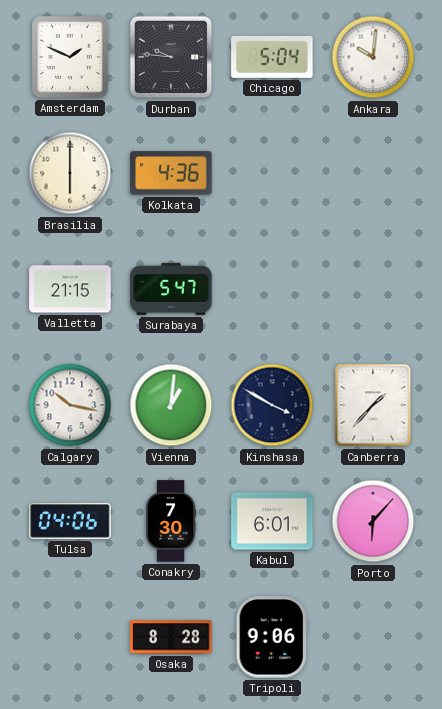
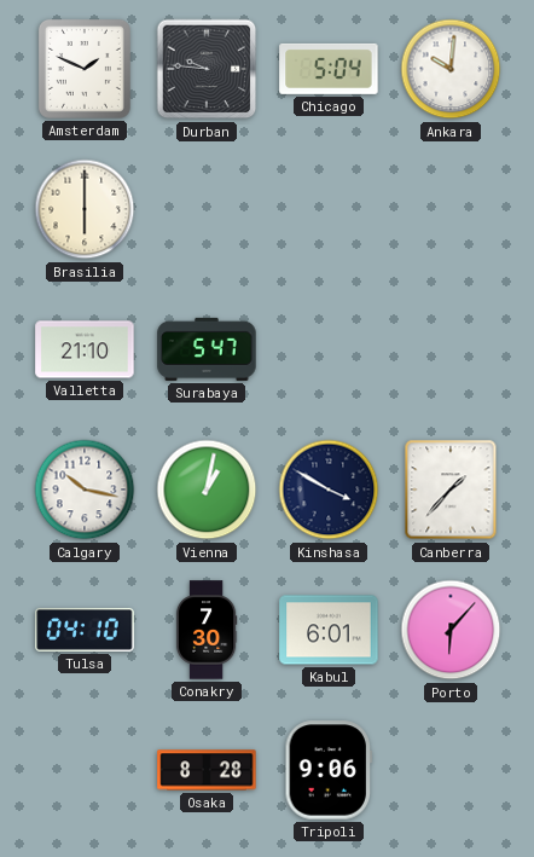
Kolkata: 4:36 -> none (171, 173)
Valletta: 21:15 -> 21:10 (85, 349)
Vienna: 1:01 -> 1:02 (207, 490)
Tulsa: 04:06 -> 04:10 (85, 630)
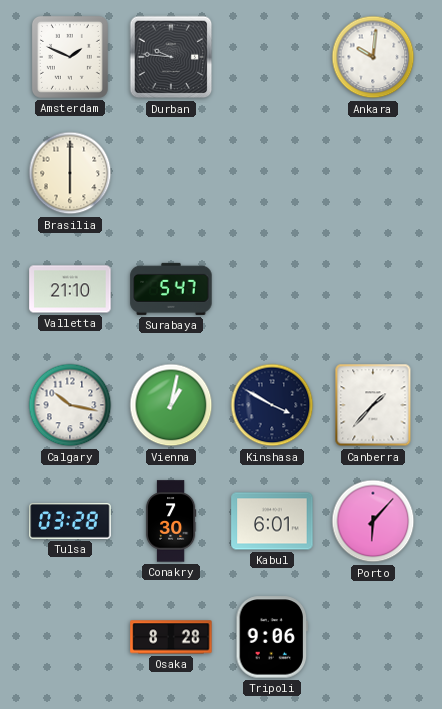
Chicago: 5:04 -> none (329, 69)
Tulsa: 04:10 -> 03:28 (70, 521)
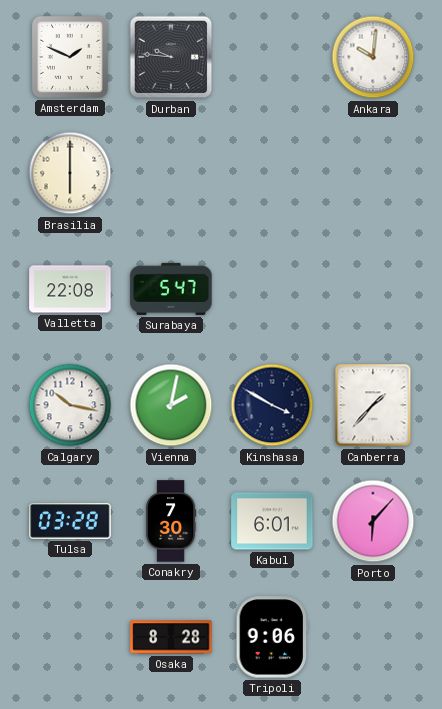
Valletta: 21:10 -> 22:08 (70, 289)
Vienna: 1:02 -> 2:02 (171, 405)
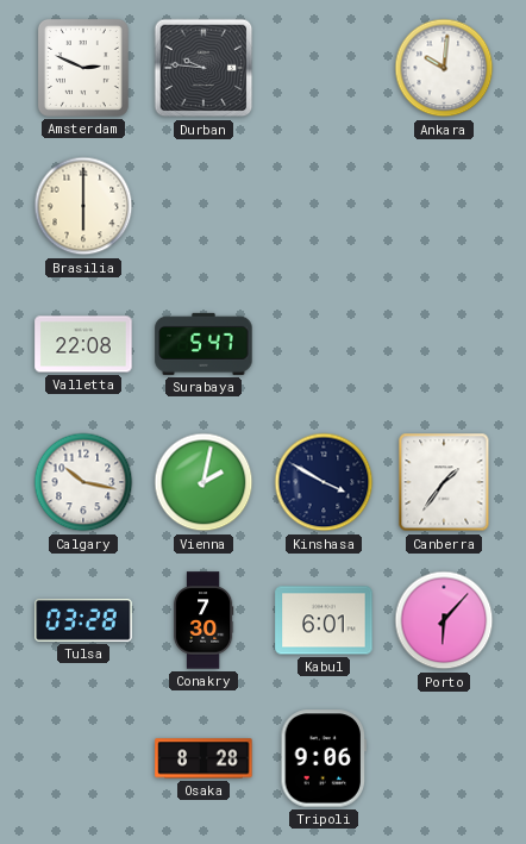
Amsterdam: 1:49 -> 2:49 (83, 68)
Canberra: 1:37 -> 1:36 (444, 482)
